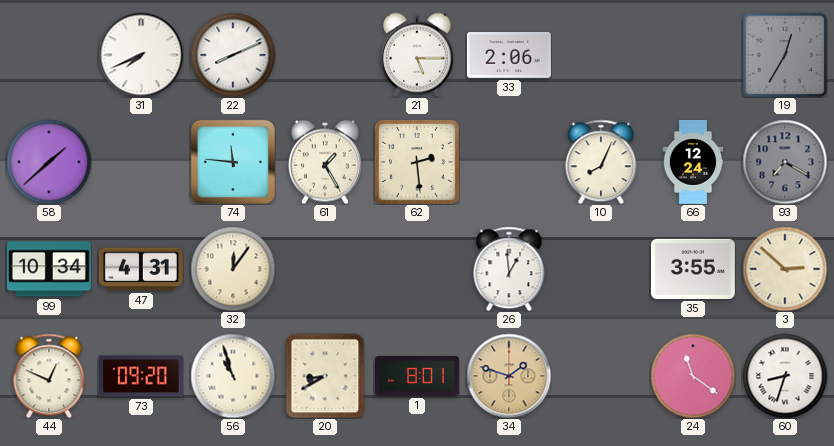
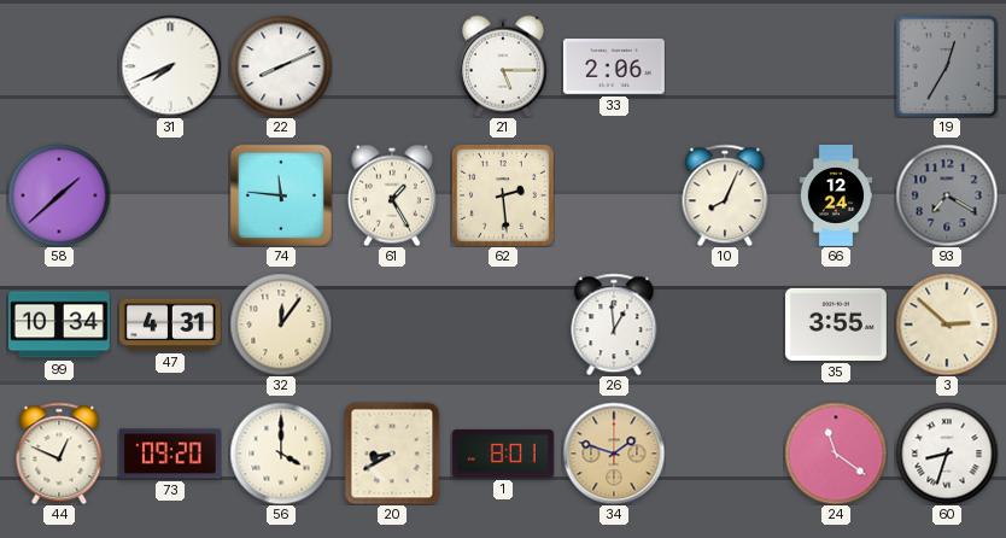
56: 10:57 -> 4:00 (281, 454)
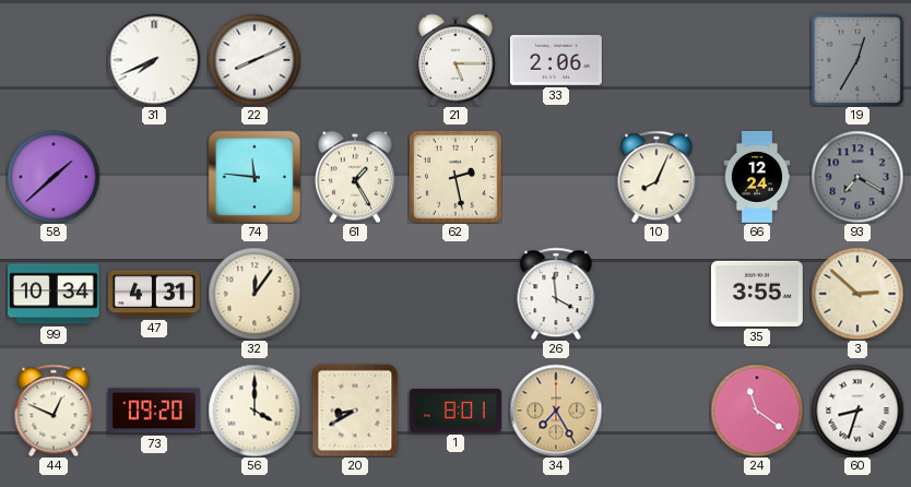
62: 2:29 -> 2:28 (456, 177)
26: 12:59 -> 3:59 (556, 294)
34: 1:48 -> 7:25 (556, 411)
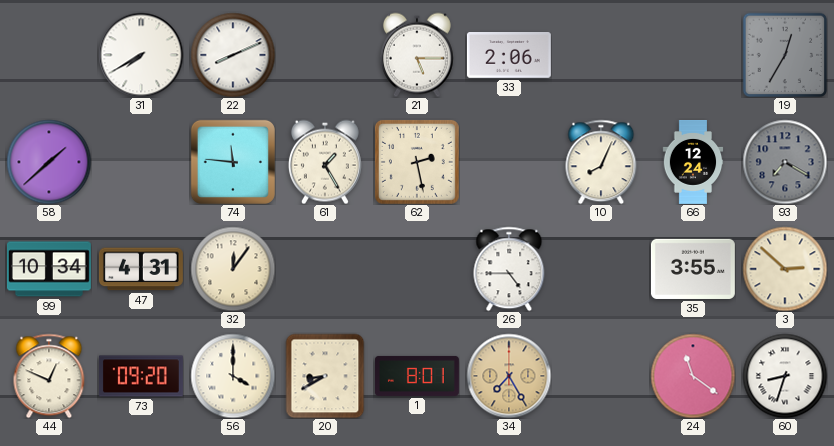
31: 7:41 -> 7:40 (141, 55)
26: 3:59 -> 4:45 (509, 269)
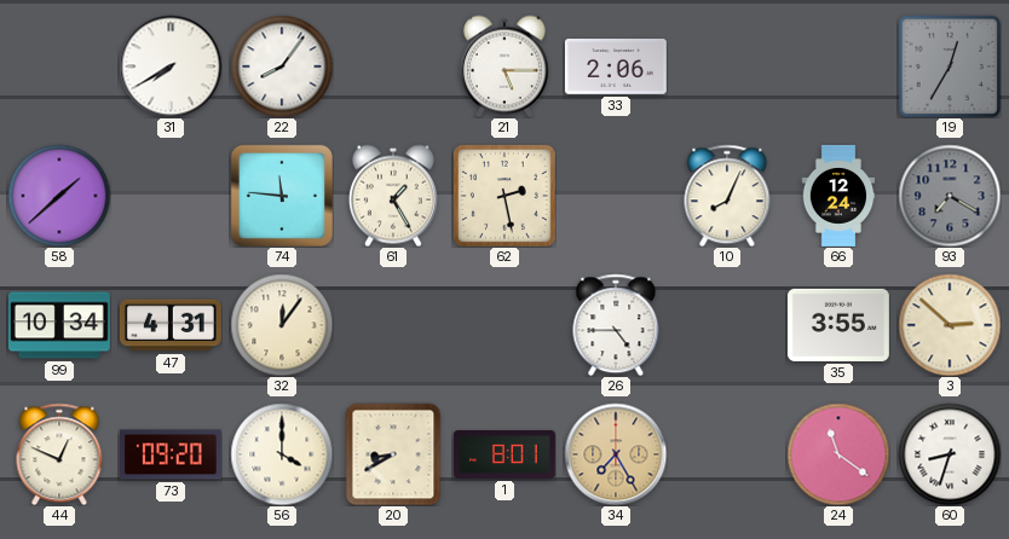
22: 8:11 -> 8:06 (282, 66)
